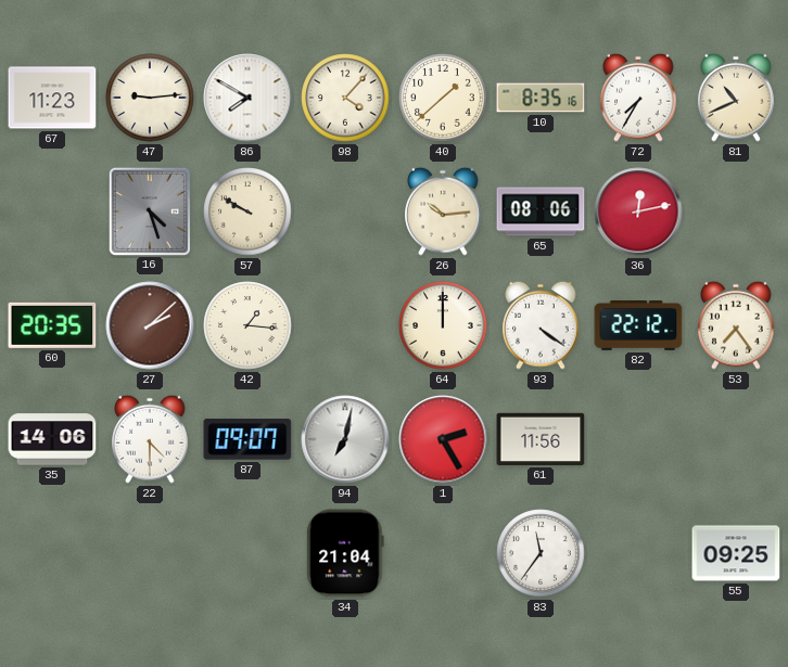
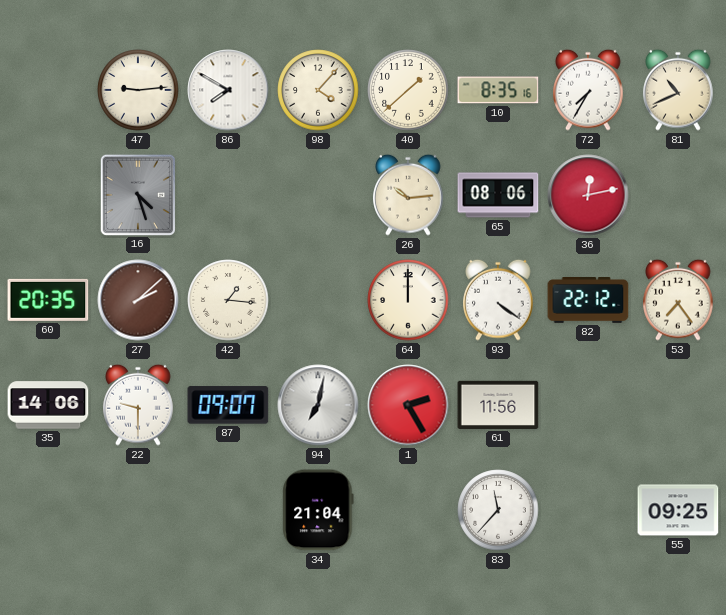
67: 11:23 -> none (52, 98)
57: 9:50 -> none (247, 211)
22: 4:30 -> 9:30 (138, 405)
83: 11:36 -> 11:37 (498, 510)
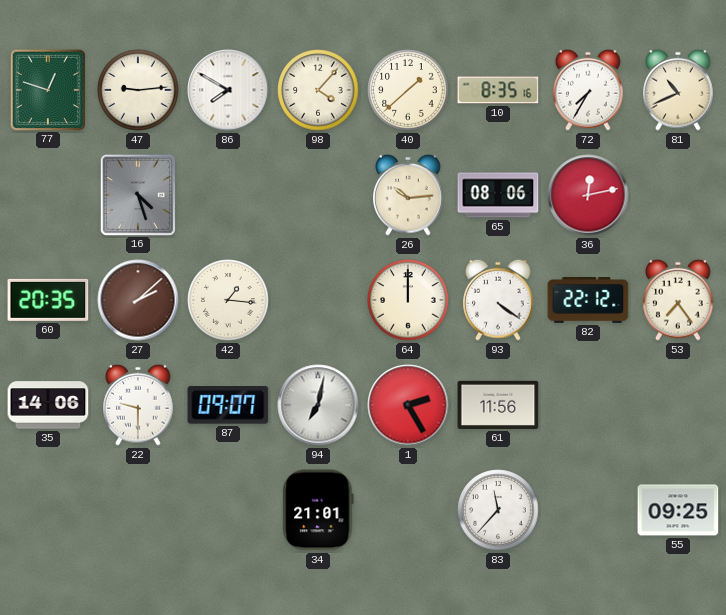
77: none -> 12:48 (48, 89)
34: 21:04 -> 21:01 (318, 510)
